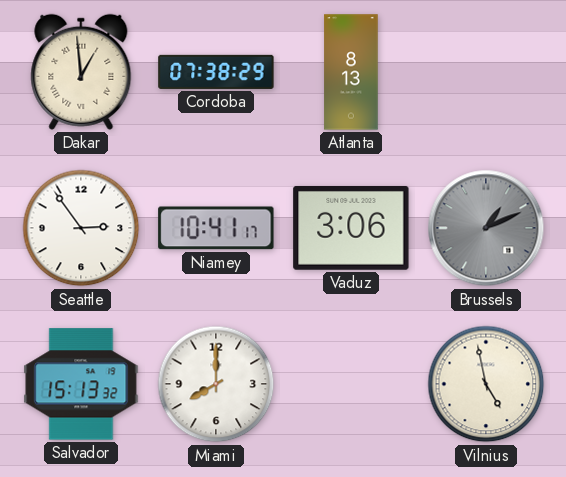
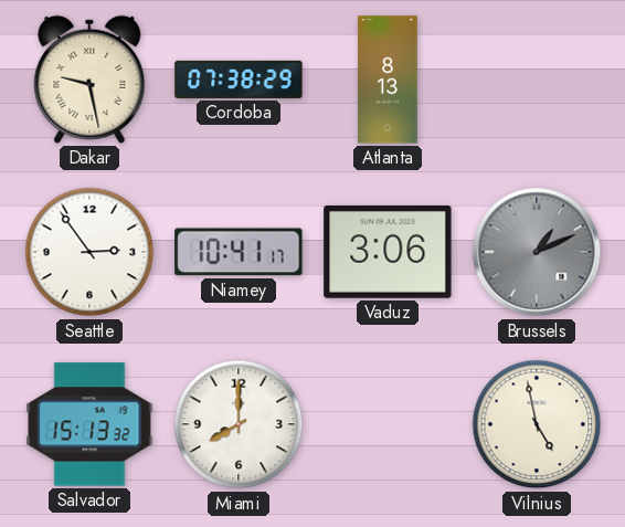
Dakar: 12:59 -> 9:28 (89, 80)
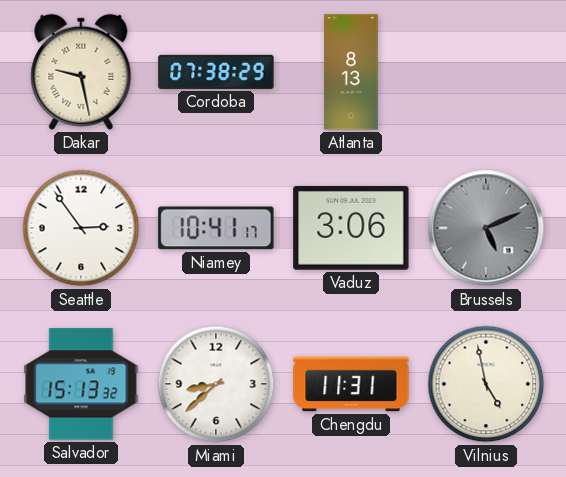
Brussels: 1:11 -> 5:11 (486, 228)
Miami: 8:00 -> 8:38 (216, 384)
Chengdu: none -> 11:31 (351, 384)
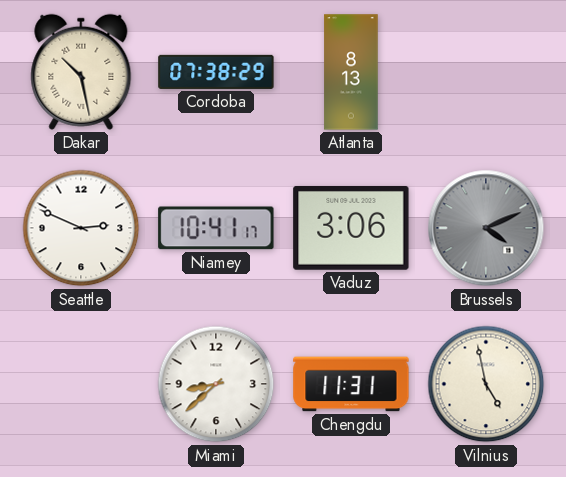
Dakar: 9:28 -> 10:28 (81, 72)
Seattle: 2:54 -> 2:49 (81, 228)
Brussels: 5:11 -> 4:11 (486, 228)
Salvador: 15:13 -> none (81, 384)
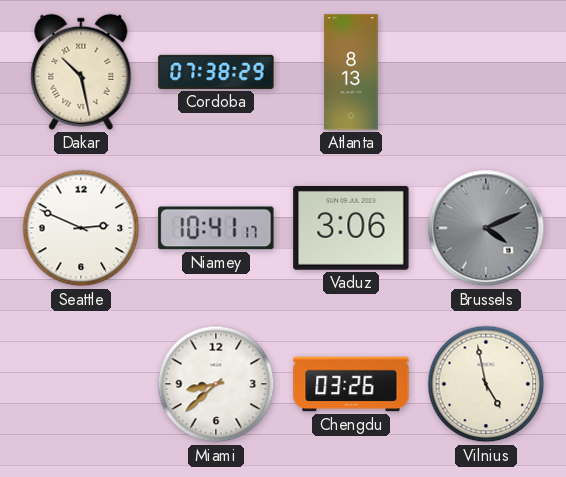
Chengdu: 11:31 -> 03:26 (351, 384)
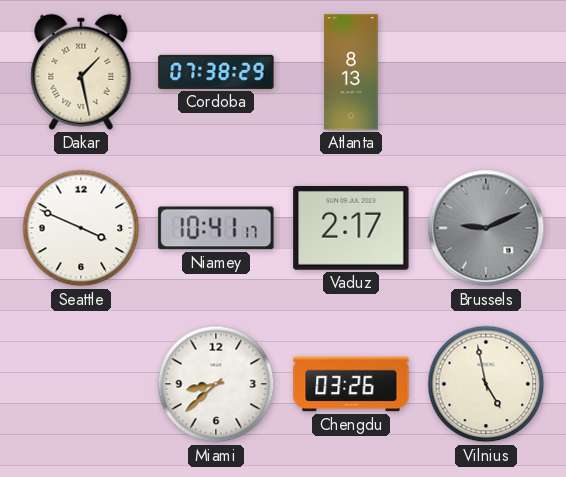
Dakar: 10:28 -> 1:28 (81, 72)
Seattle: 2:49 -> 3:49 (81, 228)
Vaduz: 3:06 -> 2:17 (351, 228)
Brussels: 4:11 -> 9:11 (486, 228)
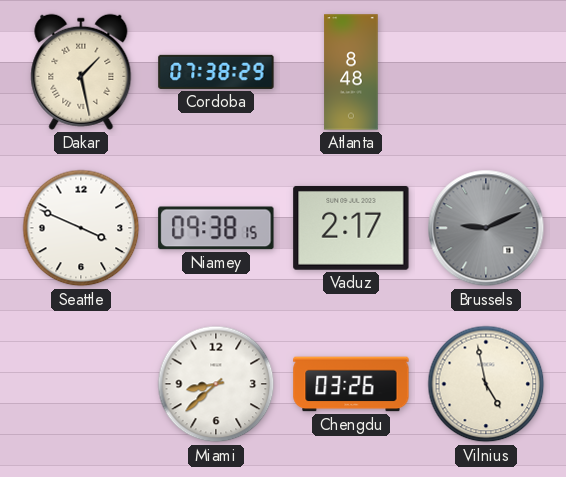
Atlanta: 8:13 -> 8:48 (351, 72)
Niamey: 10:41 -> 09:38 (216, 228)
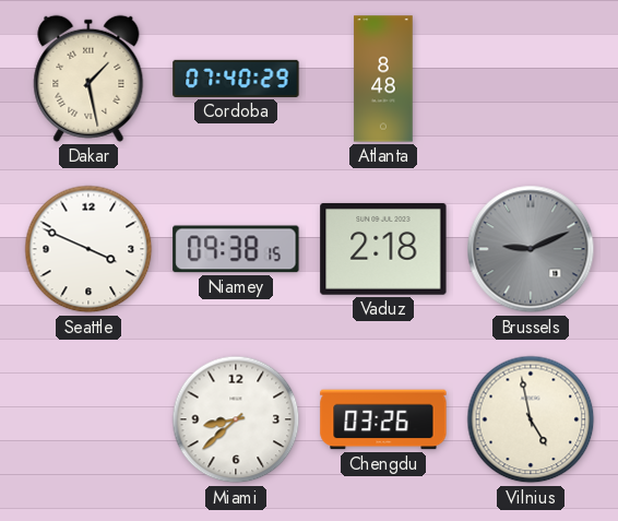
Cordoba: 07:38 -> 07:40 (236, 79)
Vaduz: 2:17 -> 2:18 (383, 249)
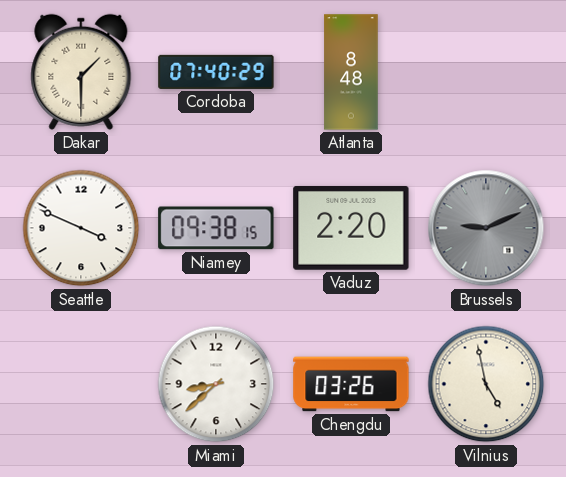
Dakar: 1:28 -> 1:30 (81, 72)
Vaduz: 2:18 -> 2:20 (351, 228)
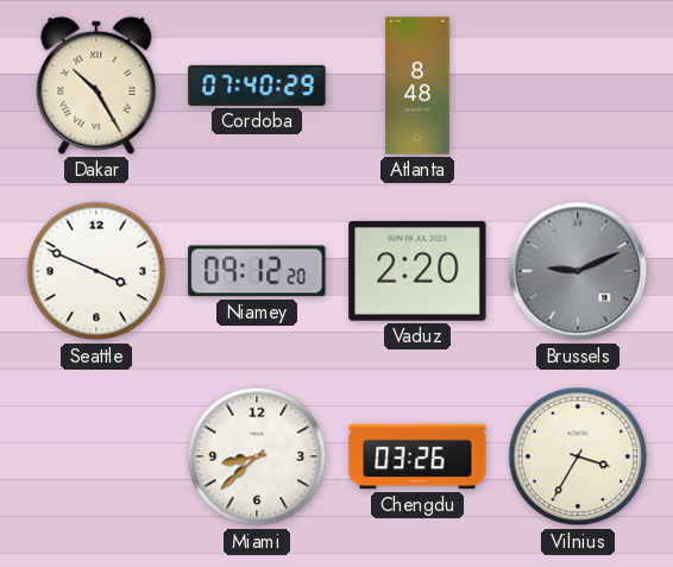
Dakar: 1:30 -> 10:25 (96, 86)
Niamey: 09:38 -> 09:12 (257, 271)
Vilnius: 4:58 -> 3:35 (578, 456)
